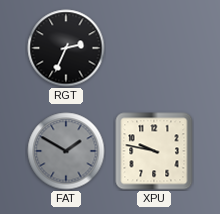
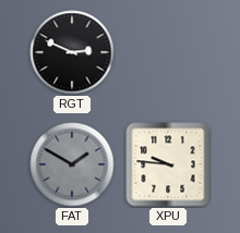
RGT: 2:34 -> 2:49 (72, 52)
XPU: 9:47 -> 9:46 (168, 164)
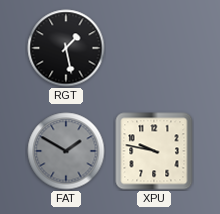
RGT: 2:49 -> 1:28 (66, 48)
XPU: 9:46 -> 9:47 (154, 151)
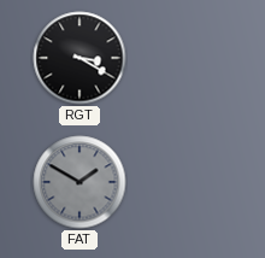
RGT: 1:28 -> 3:20 (79, 58)
XPU: 9:47 -> none (154, 151)
